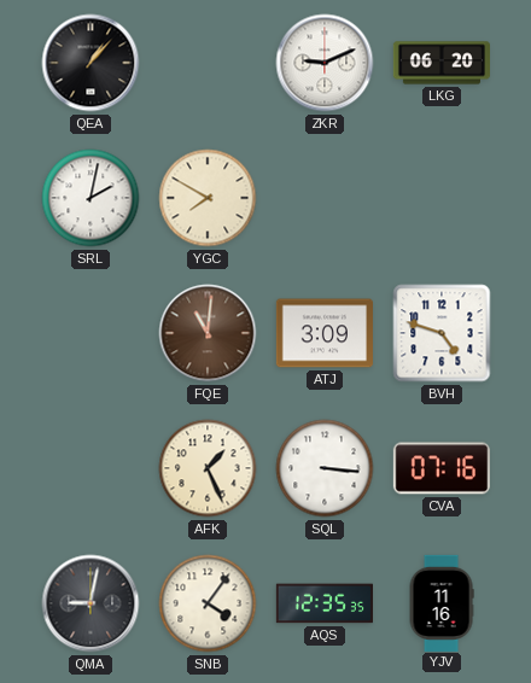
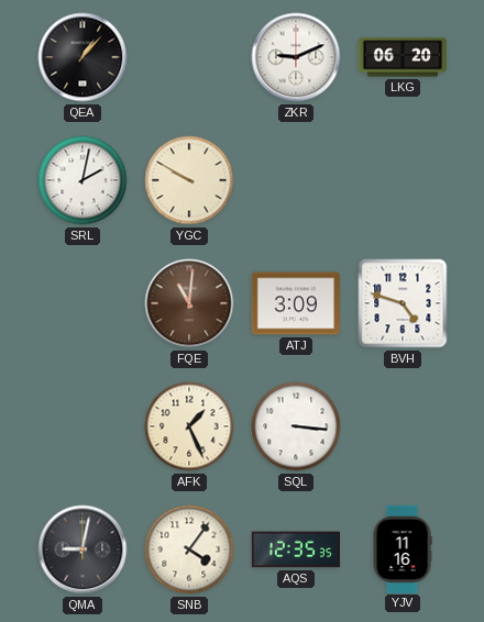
YGC: 7:50 -> 9:50 (189, 180)
CVA: 07:16 -> none (442, 468)
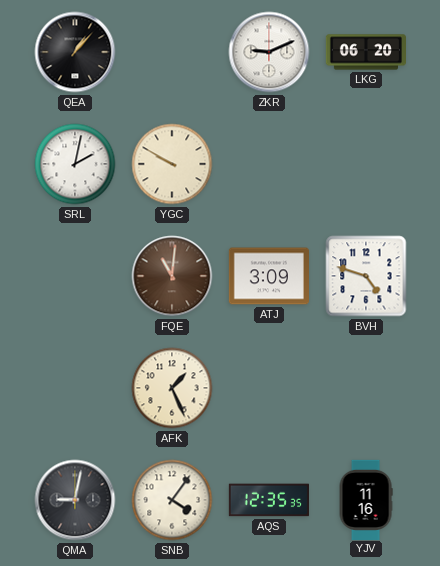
SQL: 3:16 -> none (296, 426)
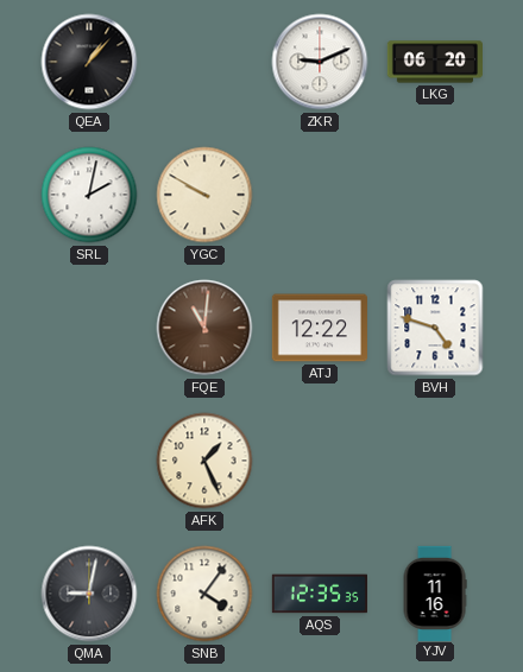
ATJ: 3:09 -> 12:22 (320, 328)
